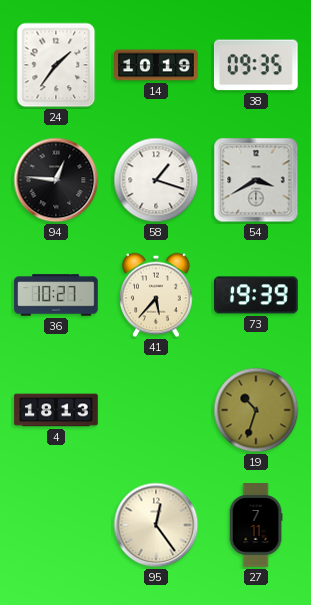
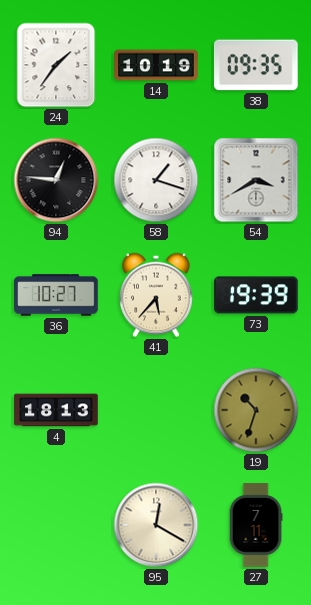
95: 12:24 -> 12:20 (156, 525)
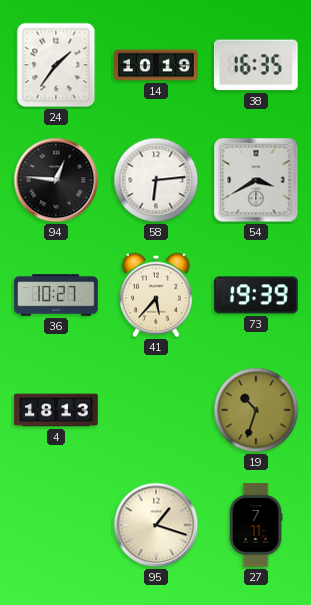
38: 09:35 -> 16:35 (256, 65)
58: 1:18 -> 6:14 (156, 180)
95: 12:20 -> 1:18 (156, 525)
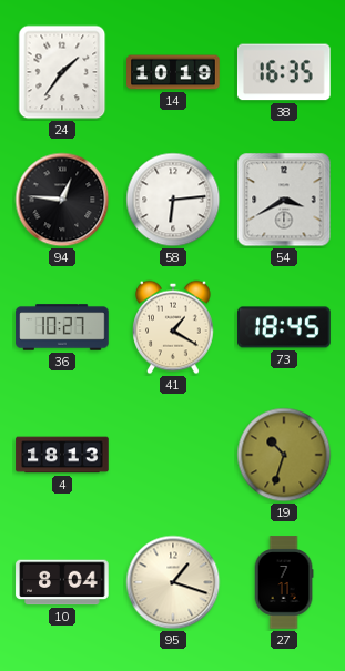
41: 5:37 -> 1:20 (173, 327)
73: 19:39 -> 18:45 (284, 327)
10: none -> 8:04 (62, 582)
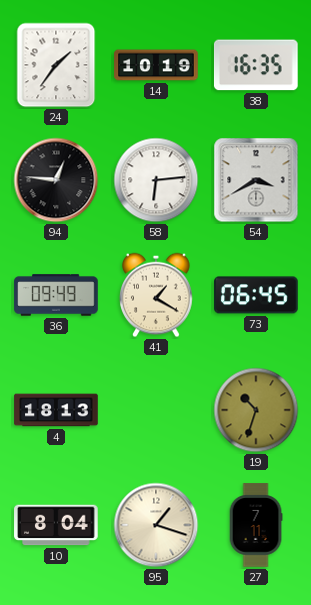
36: 10:27 -> 09:49 (56, 295)
73: 18:45 -> 06:45 (256, 295)
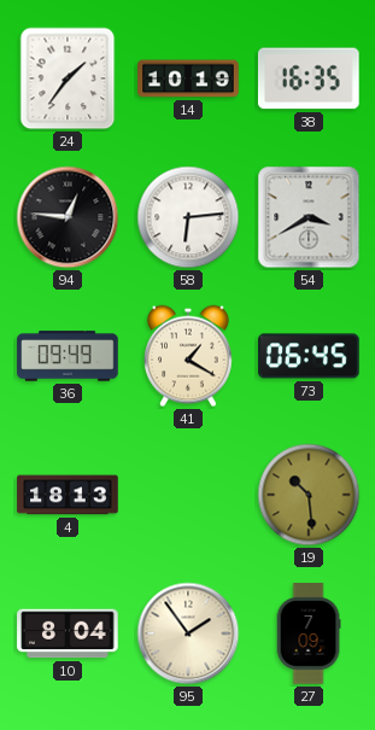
19: 10:33 -> 10:29 (309, 495)
95: 1:18 -> 1:54 (188, 633)
27: 7:11 -> 7:09 (309, 633)
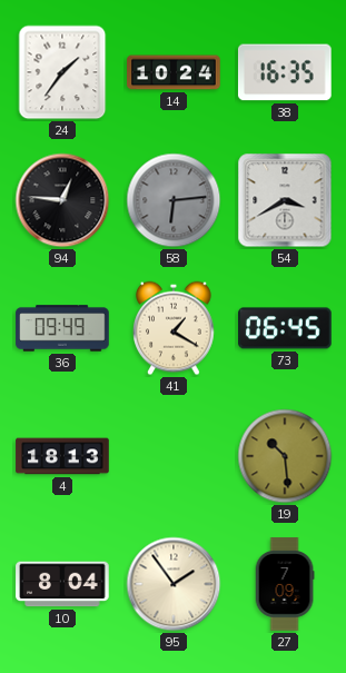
14: 10:19 -> 10:24 (174, 72)
58 dial: white -> grey (174, 200)
